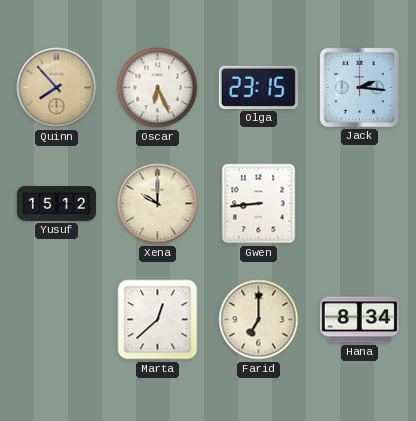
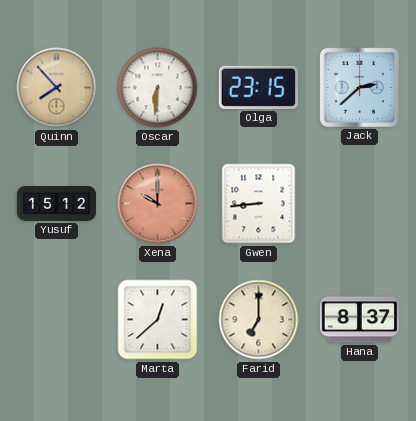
Oscar: 6:26 -> 6:31 (158, 88)
Jack: 2:16 -> 2:38 (359, 87)
Xena dial: cream -> salmon (158, 204)
Hana: 8:34 -> 8:37 (359, 320)
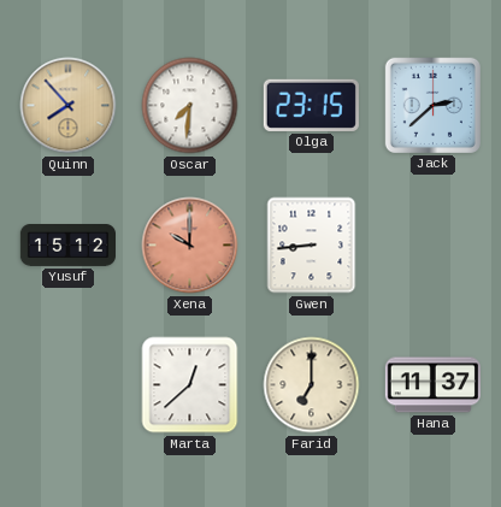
Oscar: 6:31 -> 7:31 (190, 106)
Hana: 8:37 -> 11:37 (432, 385)
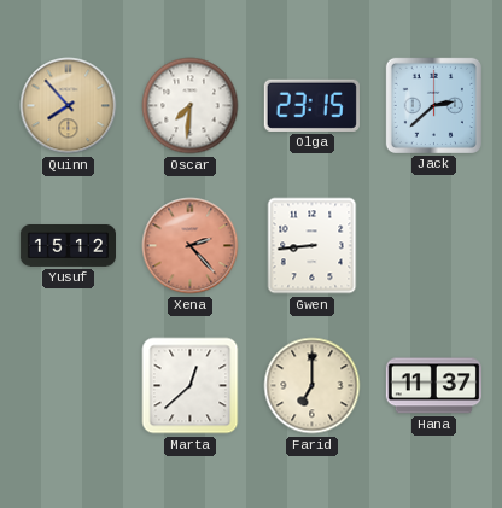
Xena: 10:00 -> 2:23 (191, 246)
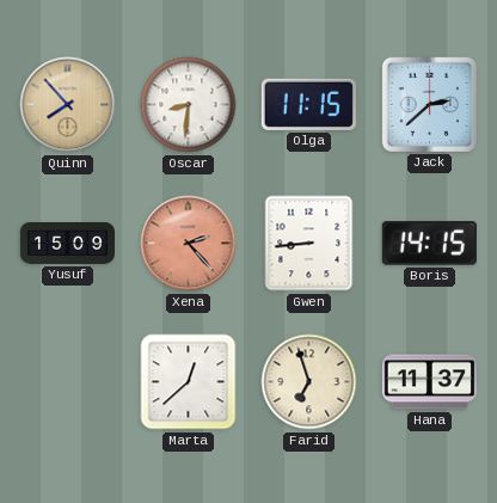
Oscar: 7:31 -> 8:31 (189, 105)
Olga: 23:15 -> 11:15 (308, 104)
Yusuf: 15:12 -> 15:09 (67, 244)
Boris: none -> 14:15 (429, 244)
Farid: 7:00 -> 6:57 (309, 382)
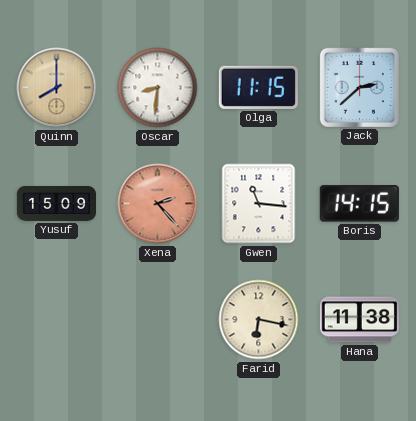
Quinn: 7:53 -> 8:00 (57, 88)
Gwen: 8:44 -> 11:16 (259, 204)
Marta: 12:38 -> none (189, 382)
Farid: 6:57 -> 6:17 (259, 320)
Hana: 11:37 -> 11:38 (359, 320)
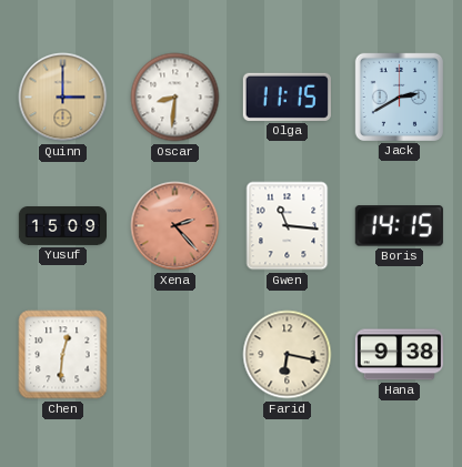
Quinn: 8:00 -> 3:00 (63, 98)
Jack: 2:38 -> 2:40 (399, 97)
Chen: none -> 12:31 (63, 355)
Hana: 11:38 -> 9:38 (399, 355)
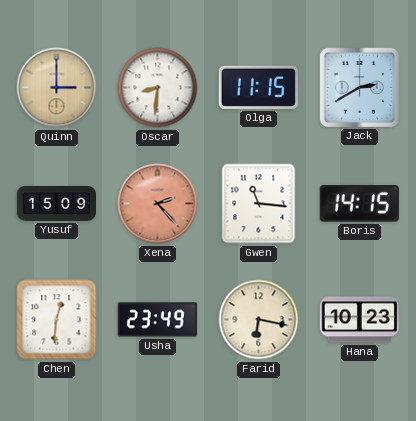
Usha: none -> 23:49 (157, 320)
Hana: 9:38 -> 10:23 (359, 320)
